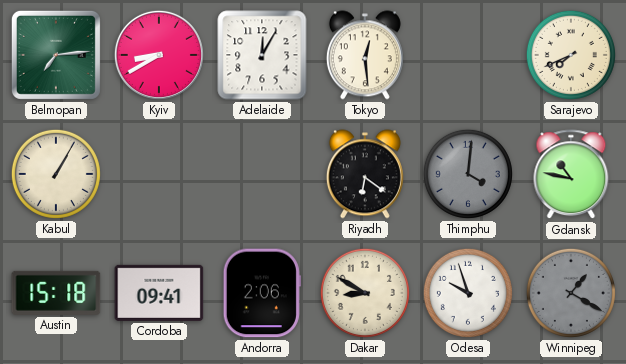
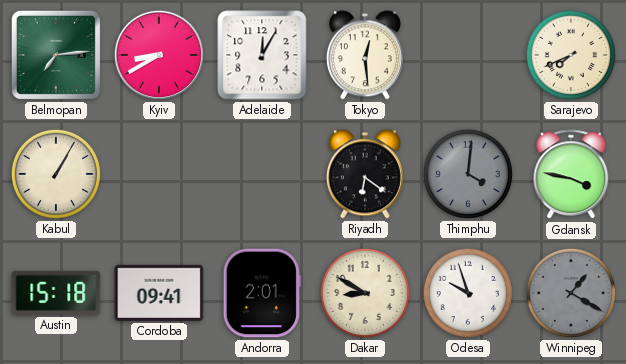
Gdansk: 10:47 -> 3:47 (571, 175)
Andorra: 2:06 -> 2:01 (262, 293)
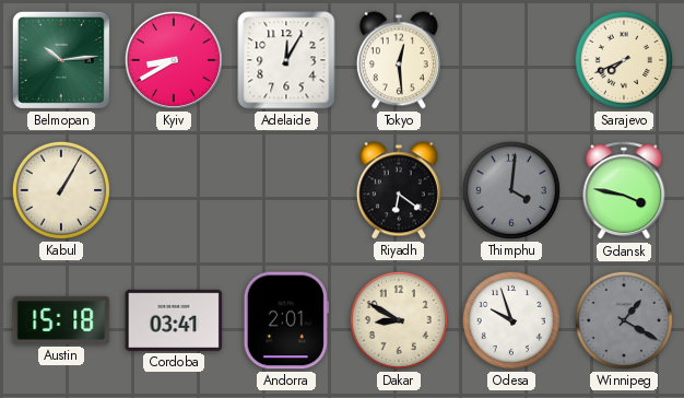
Belmopan: 7:14 -> 10:14 (61, 60)
Cordoba: 09:41 -> 03:41 (174, 320)
